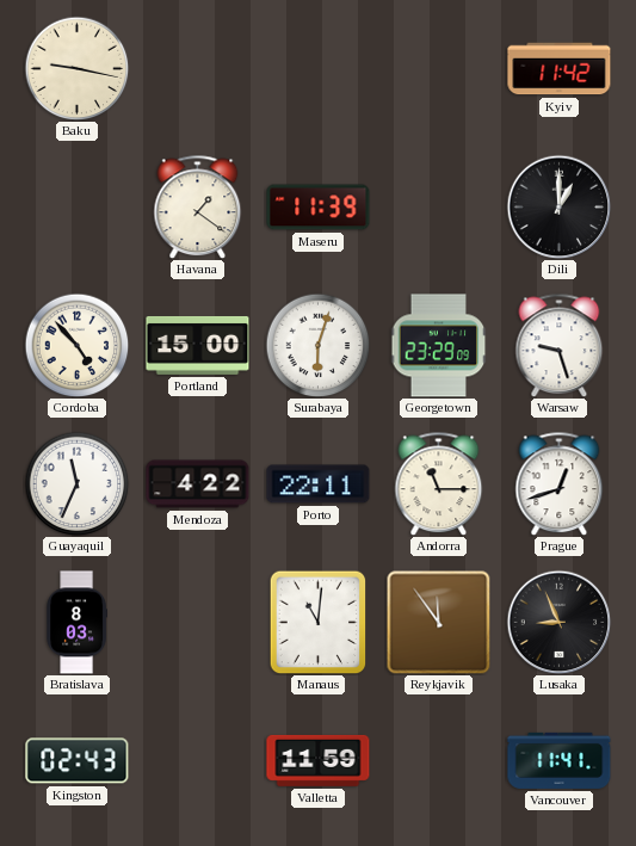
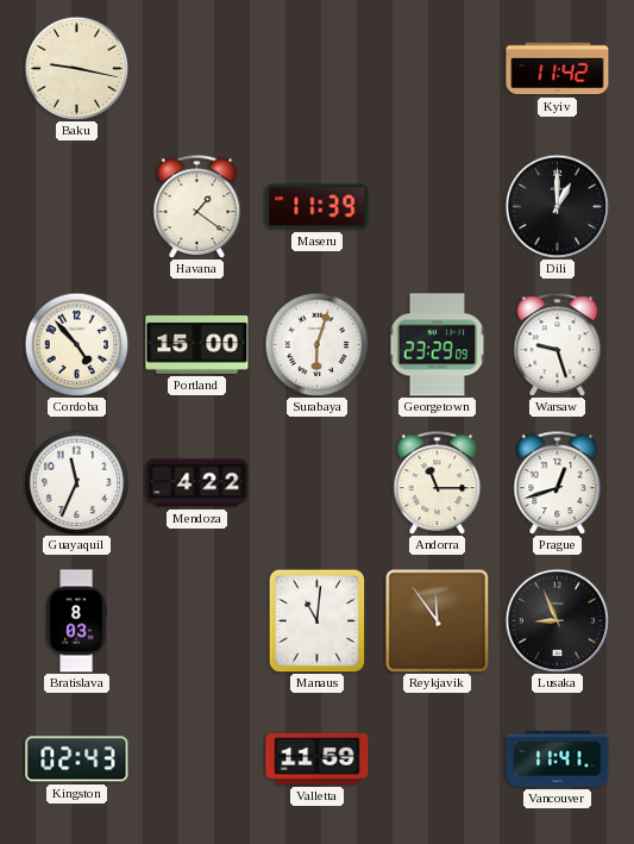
Porto: 22:11 -> none (319, 484)
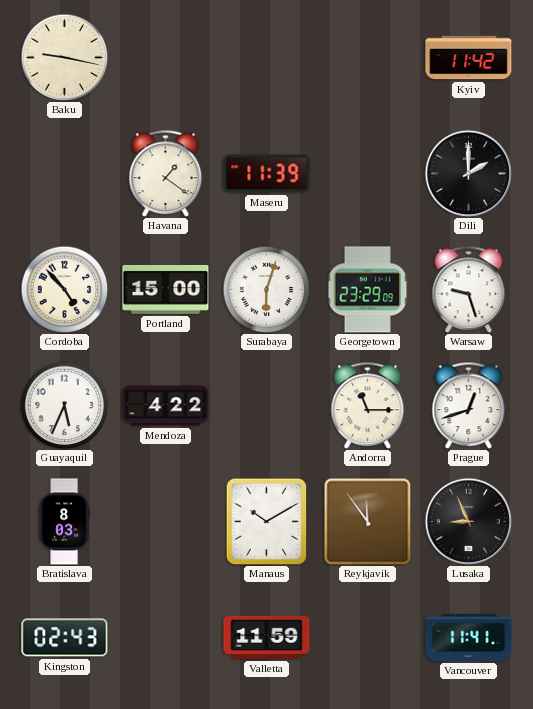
Dili: 1:00 -> 2:00 (468, 173)
Guayaquil: 11:34 -> 5:34 (64, 405)
Manaus: 11:01 -> 10:10 (267, 521)
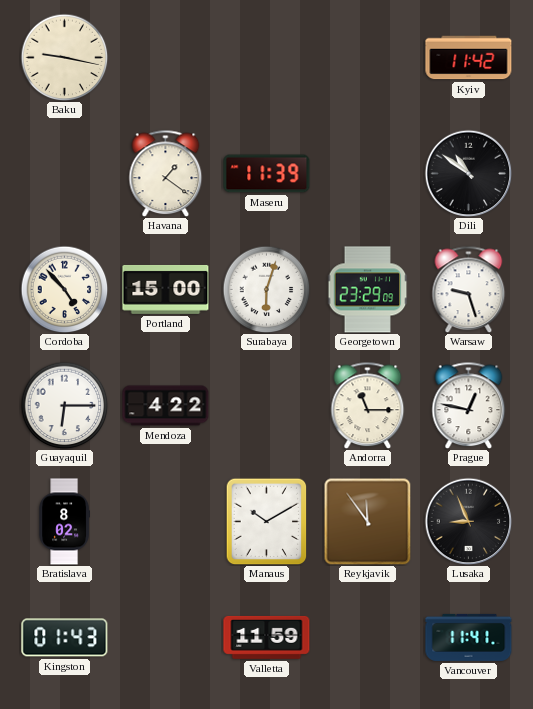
Dili: 2:00 -> 10:51 (468, 173)
Guayaquil: 5:34 -> 6:15 (64, 405)
Prague: 12:42 -> 12:47 (469, 405)
Bratislava: 8:03 -> 8:02 (64, 522)
Kingston: 02:43 -> 01:43 (65, 638)
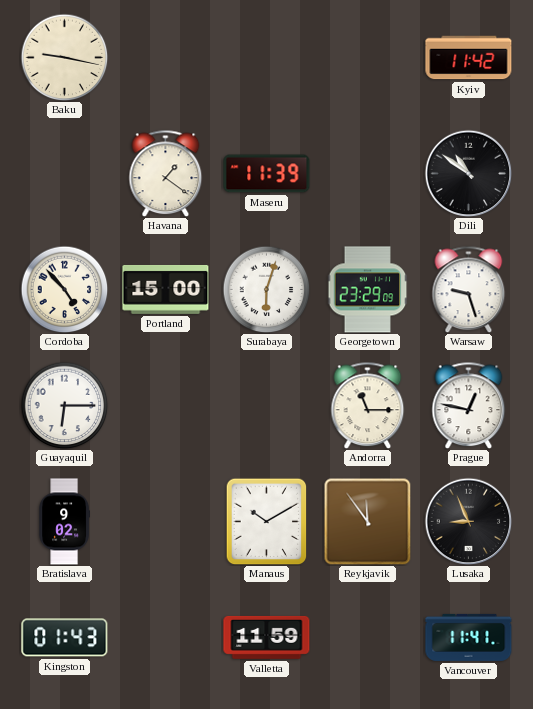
Mendoza: 4:22 -> none (166, 406)
Bratislava: 8:02 -> 9:02 (64, 522)
